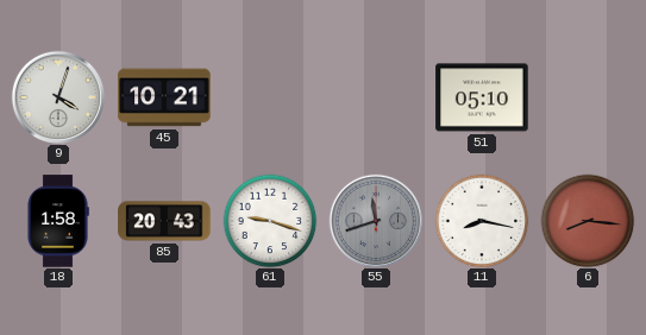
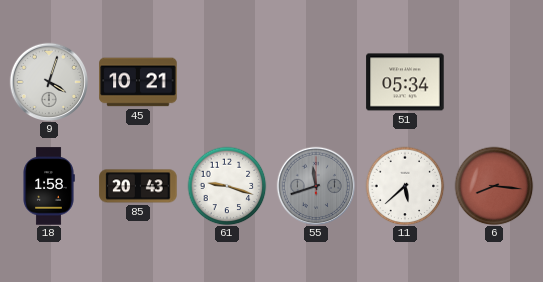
51: 05:10 -> 05:34 (405, 82)
11: 8:17 -> 5:38 (405, 186)
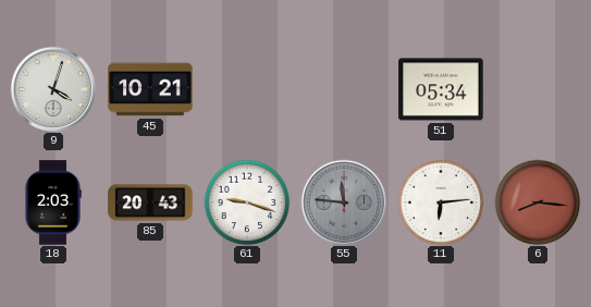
18: 1:58 -> 2:03 (53, 202)
55: 11:42 -> 11:46 (344, 202)
11: 5:38 -> 6:14 (441, 202)
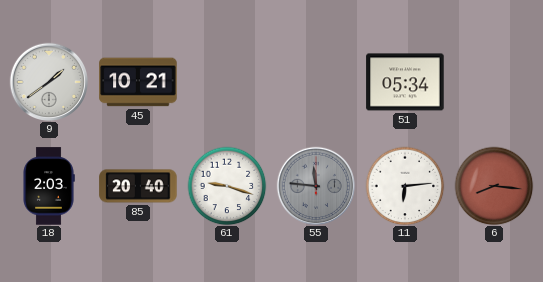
9: 4:03 -> 1:39 (49, 82)
85: 20:43 -> 20:40 (138, 186)
